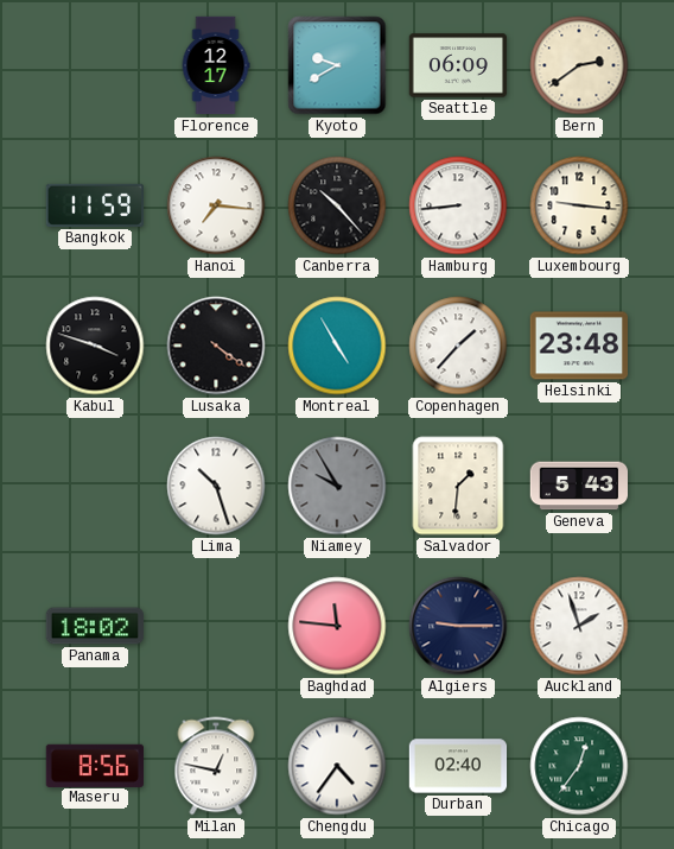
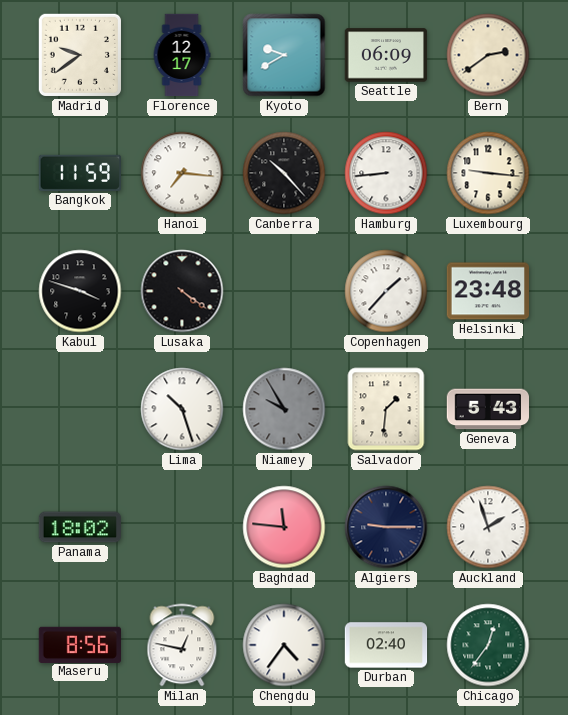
Madrid: none -> 9:39 (80, 55)
Montreal: 4:55 -> none (337, 346)
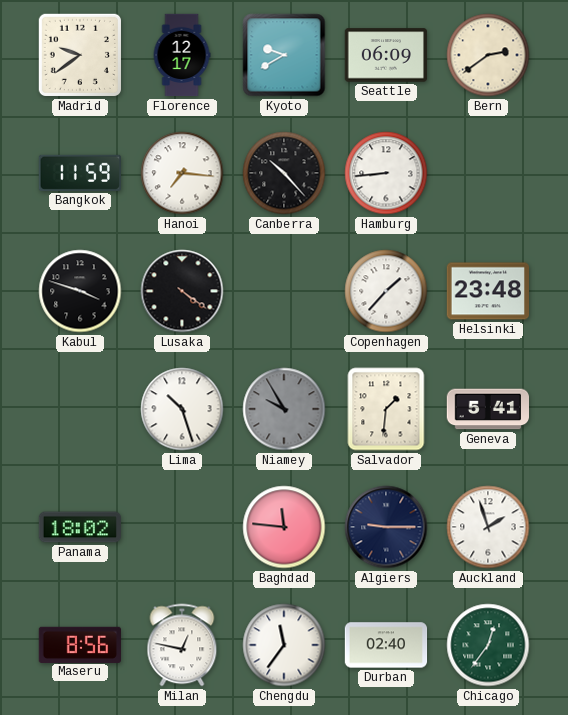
Luxembourg: 9:16 -> none (488, 173)
Geneva: 5:43 -> 5:41 (488, 409)
Chengdu: 4:36 -> 11:36 (284, 645)
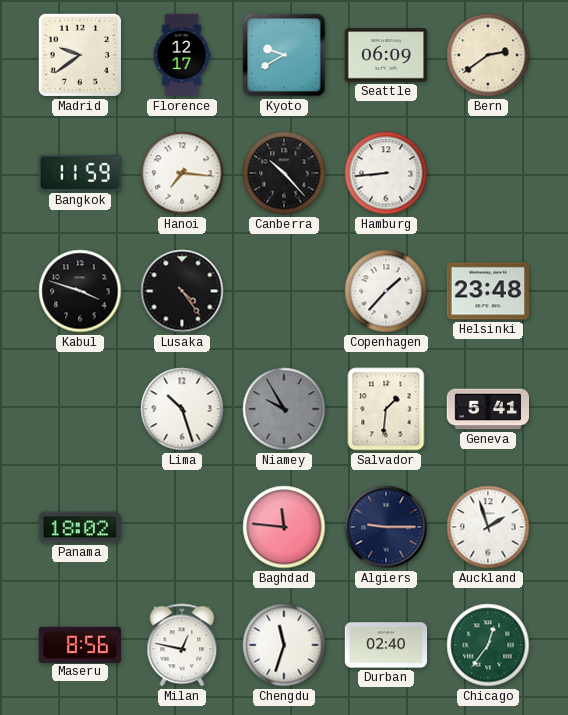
Lusaka: 4:21 -> 4:24 (182, 291)
Chengdu: 11:36 -> 11:33 (284, 645)
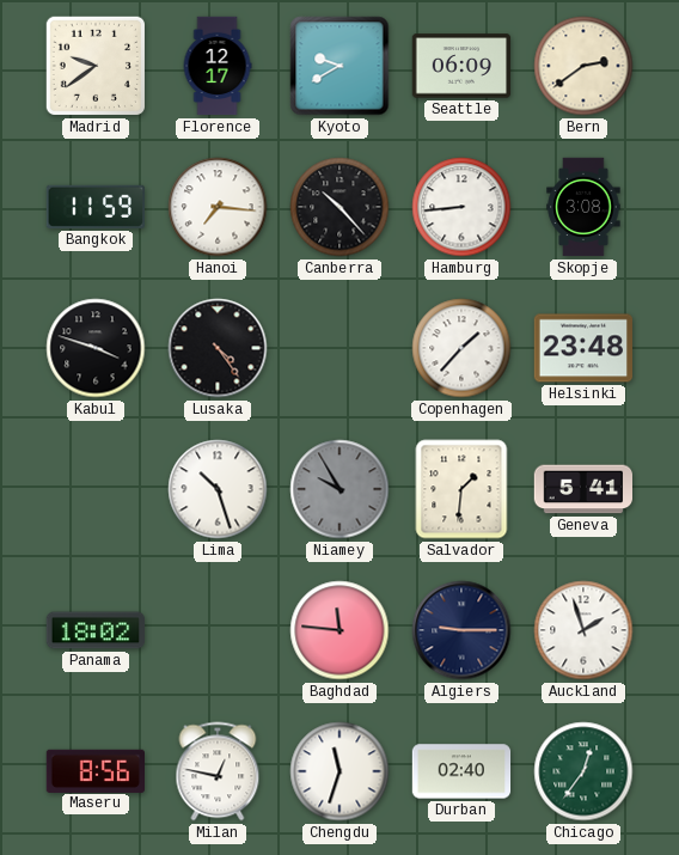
Skopje: none -> 3:08 (583, 207)
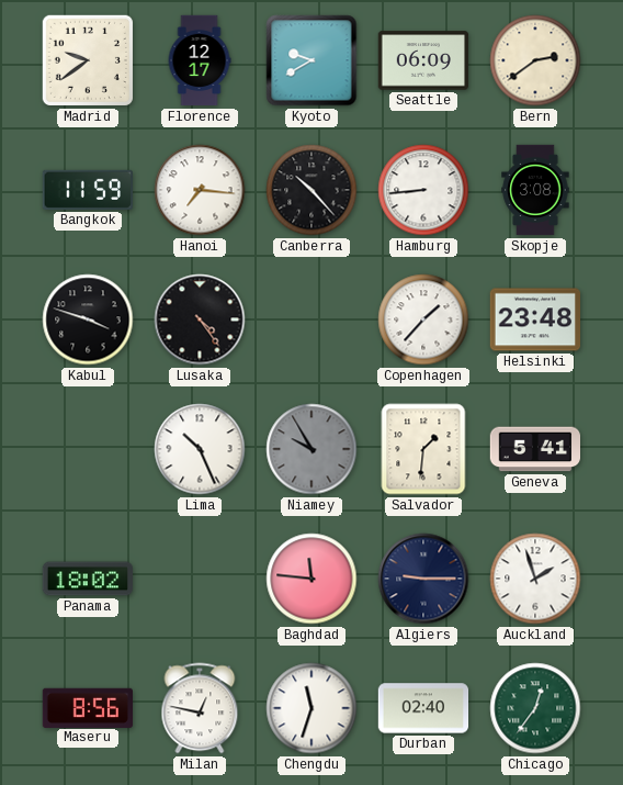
Lima: 10:27 -> 10:26 (200, 449)
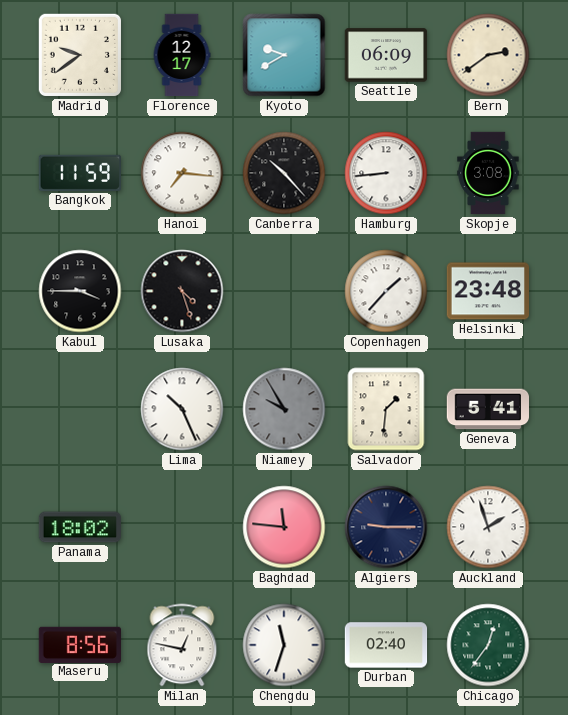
Kabul: 3:48 -> 3:45 (80, 291)
Lusaka: 4:24 -> 4:27 (182, 291)
